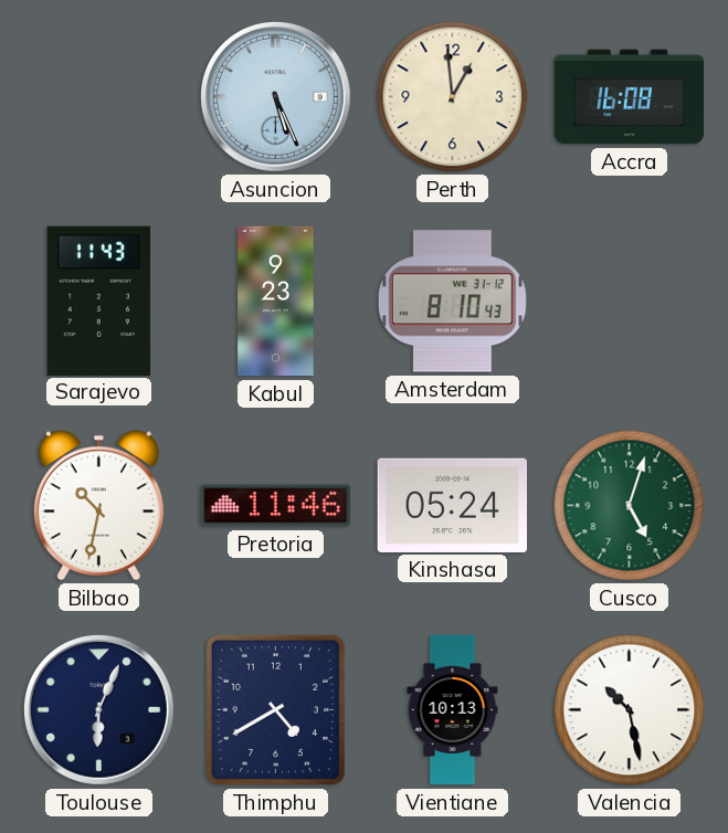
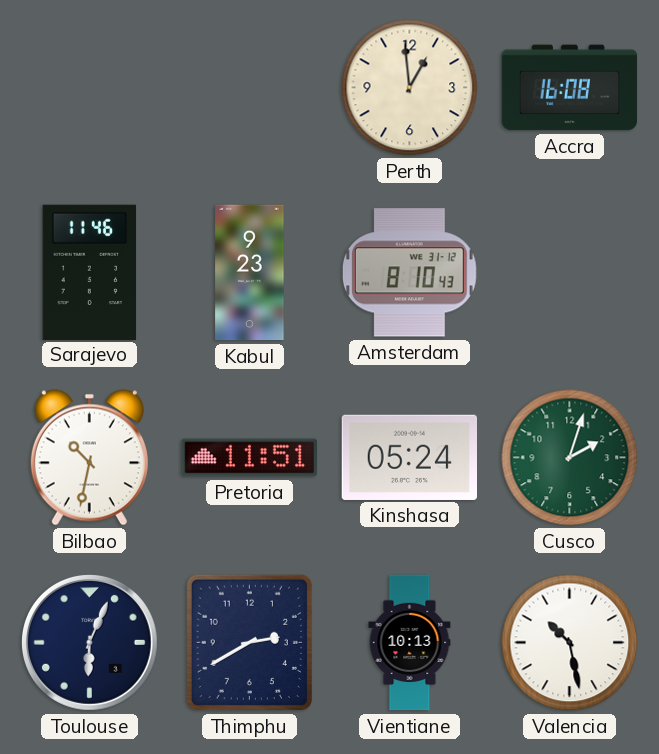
Asuncion: 5:26 -> none (275, 96)
Sarajevo: 11:43 -> 11:46 (90, 272)
Pretoria: 11:46 -> 11:51 (250, 458)
Cusco: 5:03 -> 2:03 (570, 458)
Thimphu: 4:40 -> 2:40 (249, 642)
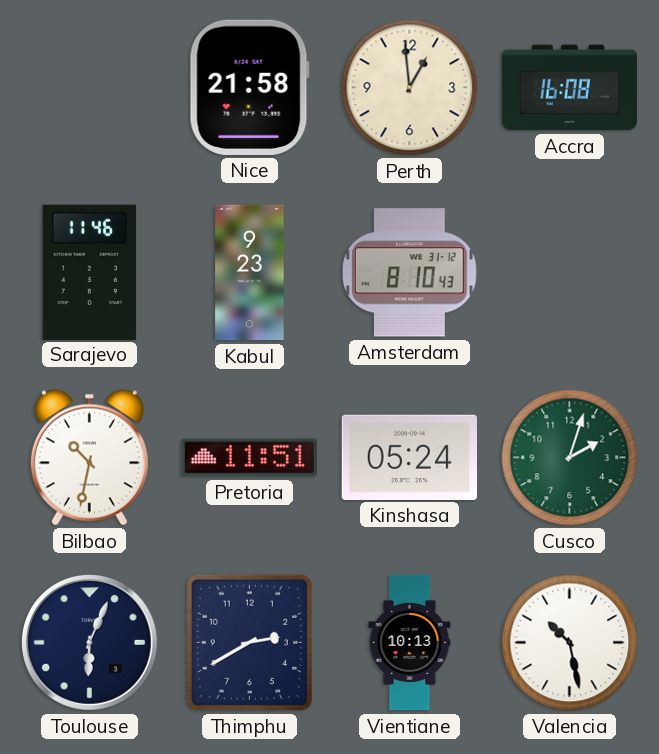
Nice: none -> 21:58 (249, 87)
